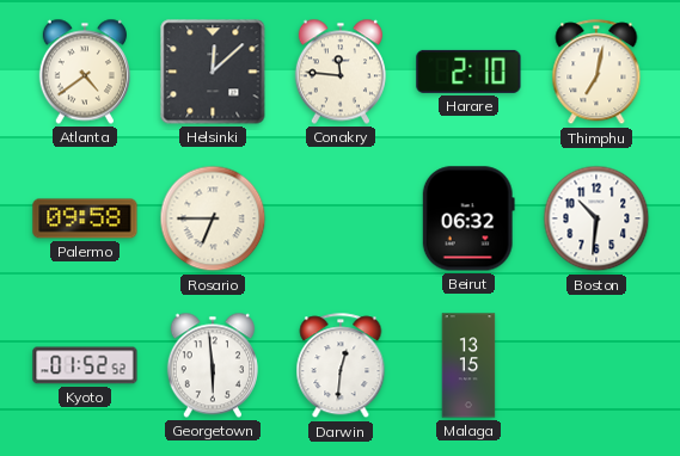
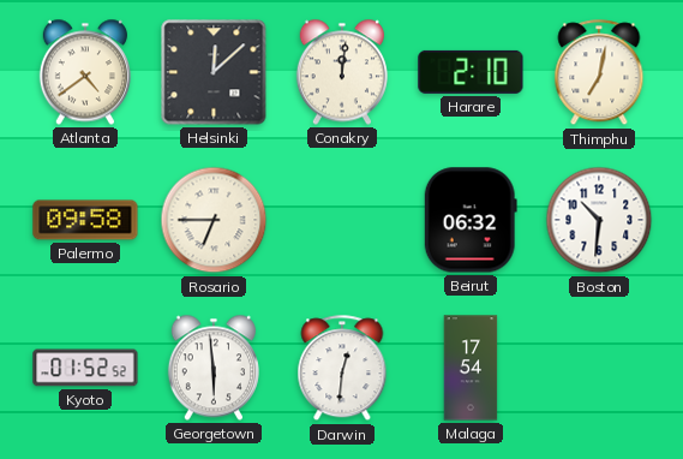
Conakry: 11:46 -> 12:01 (342, 72)
Malaga: 13:15 -> 17:54 (471, 368)
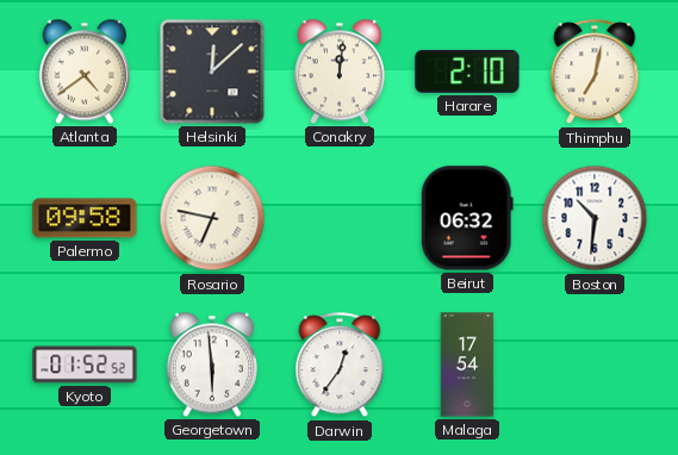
Rosario: 6:45 -> 6:47 (212, 218)
Darwin: 12:31 -> 12:36 (340, 366)
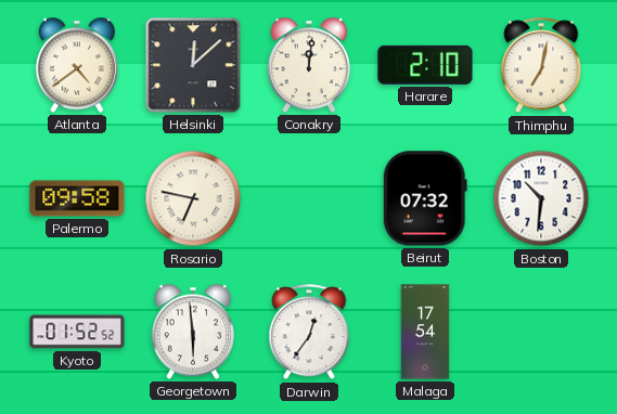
Beirut: 06:32 -> 07:32 (425, 198)
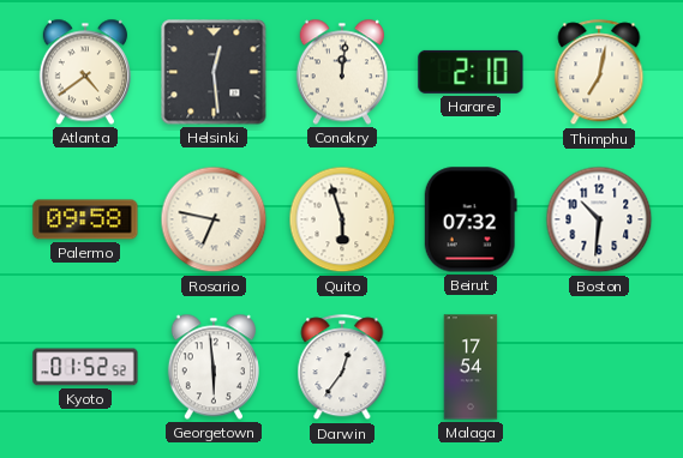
Helsinki: 12:08 -> 12:29 (214, 72)
Quito: none -> 5:57 (342, 219)
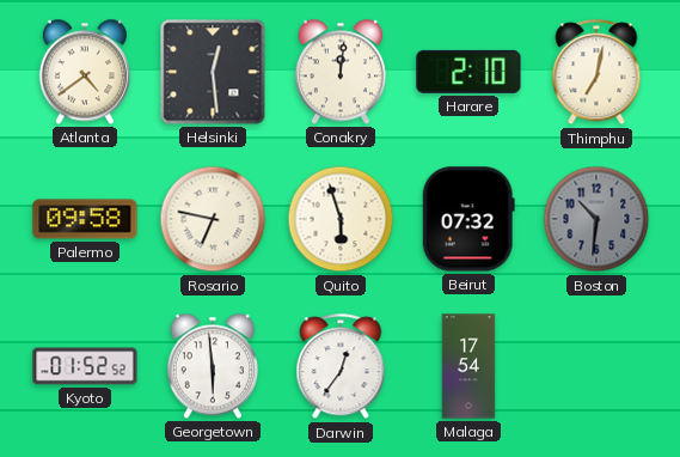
Boston dial: white -> grey (596, 219)
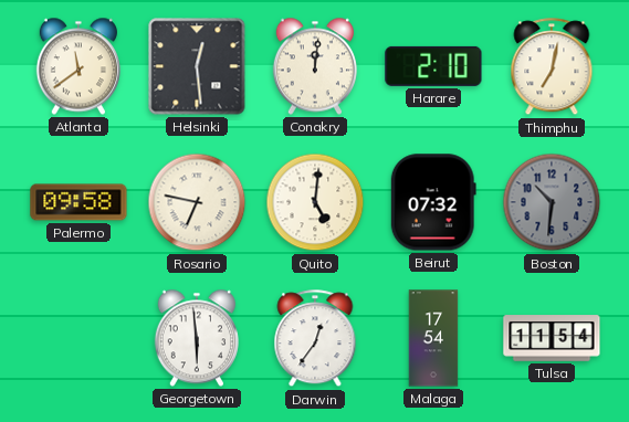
Atlanta: 4:39 -> 11:39 (78, 66)
Quito: 5:57 -> 5:01 (315, 202)
Kyoto: 01:52 -> none (85, 366)
Tulsa: none -> 11:54 (552, 338)
